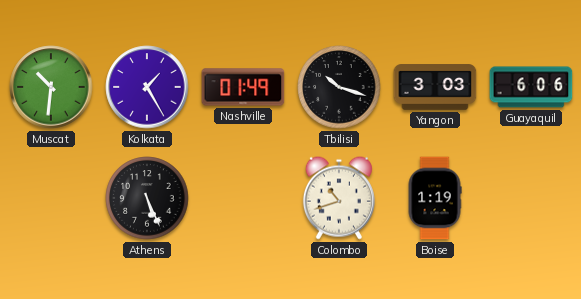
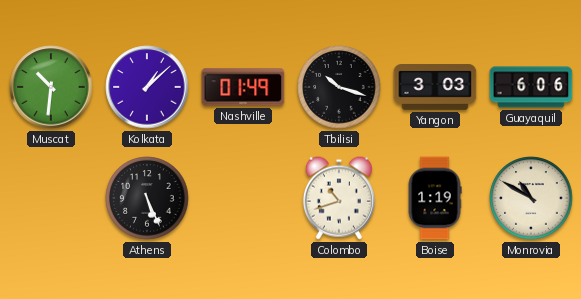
Kolkata: 1:25 -> 1:08 (147, 87)
Monrovia: none -> 10:50 (531, 198)
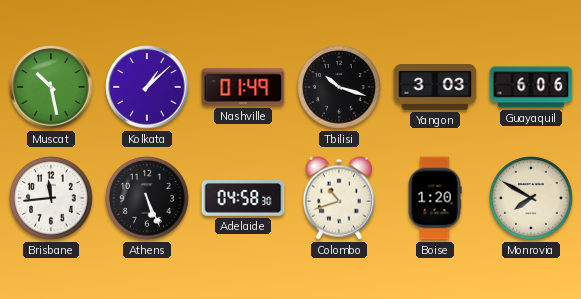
Muscat: 10:31 -> 10:28 (51, 87)
Brisbane: none -> 11:44 (51, 198)
Adelaide: none -> 04:58 (243, 199)
Boise: 1:19 -> 1:20 (435, 198)
Monrovia: 10:50 -> 7:50 (531, 198)
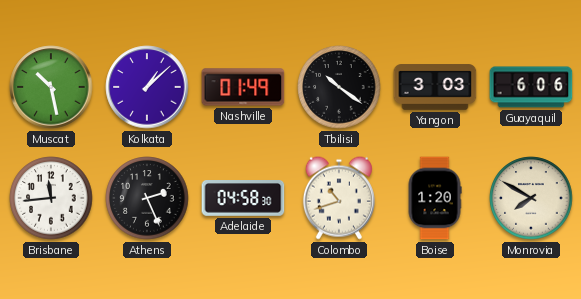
Tbilisi: 10:18 -> 10:21 (339, 87)
Athens: 5:26 -> 2:26 (147, 198)
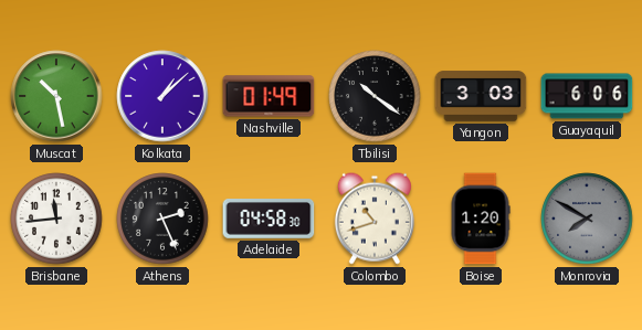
Monrovia dial: cream -> grey (587, 219)
